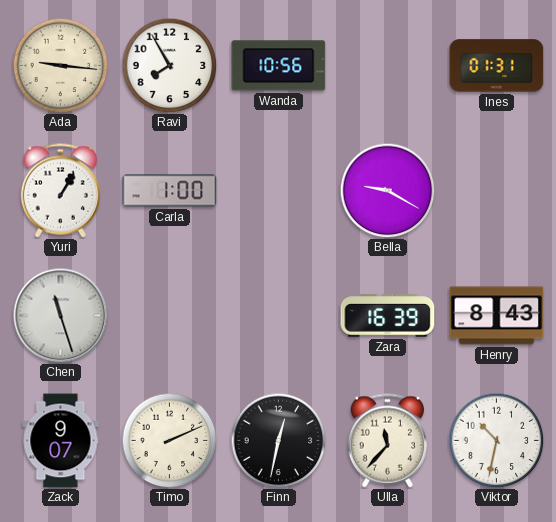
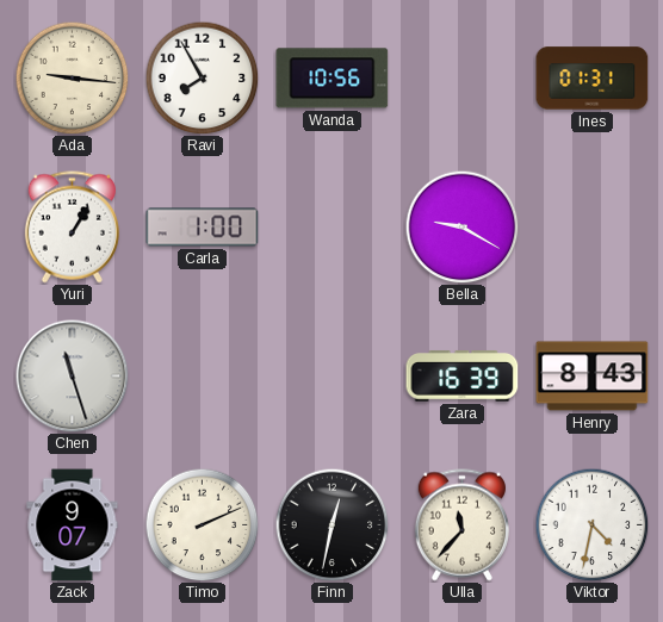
Viktor: 10:32 -> 4:32 (591, 524)
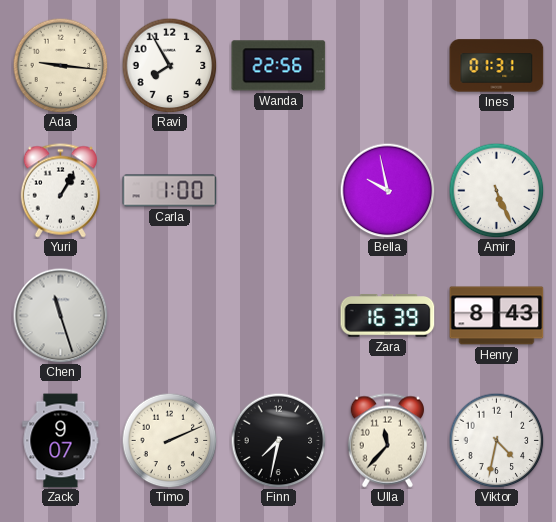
Wanda: 10:56 -> 22:56 (279, 66)
Bella: 9:20 -> 9:58 (387, 190)
Amir: none -> 5:26 (496, 190)
Finn: 12:32 -> 7:32 (278, 440)
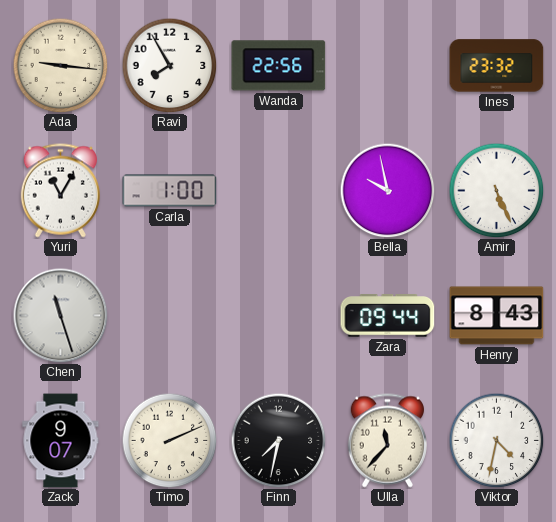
Ines: 01:31 -> 23:32 (497, 66)
Yuri: 1:05 -> 11:05 (60, 191)
Zara: 16:39 -> 09:44 (388, 316)
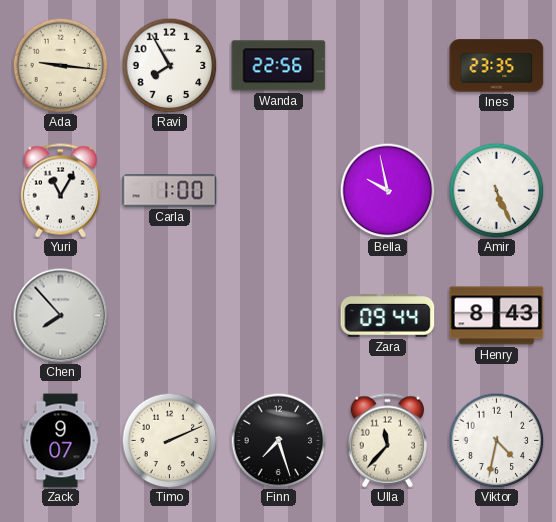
Ines: 23:32 -> 23:35 (497, 66)
Chen: 11:27 -> 7:53 (60, 315)
Finn: 7:32 -> 7:27 (278, 440)
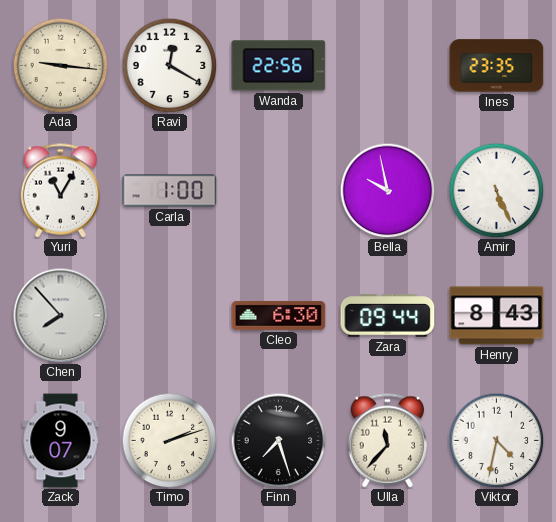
Ravi: 7:55 -> 12:20 (169, 65)
Cleo: none -> 6:30 (279, 315)
Timo: 2:11 -> 2:12 (169, 440)
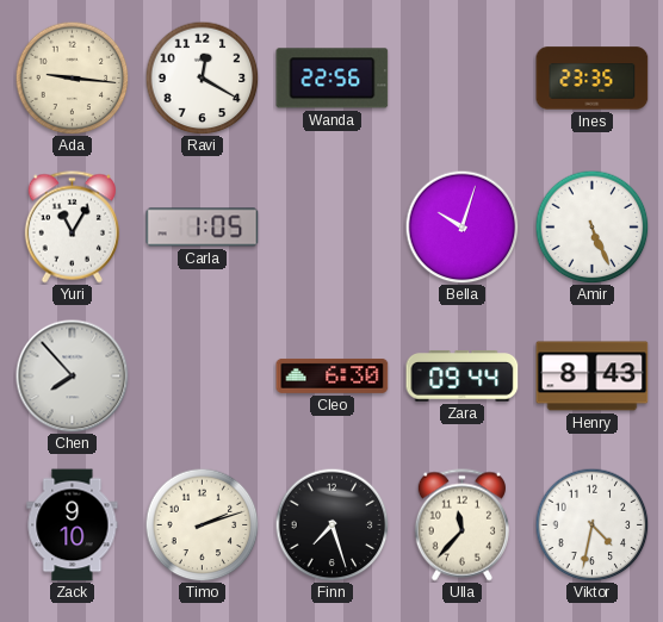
Carla: 1:00 -> 1:05 (203, 228)
Bella: 9:58 -> 10:03 (461, 226)
Zack: 9:07 -> 9:10 (73, 525)
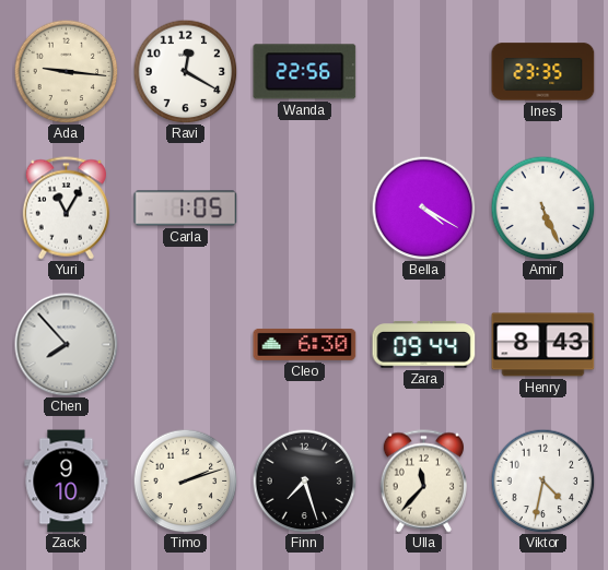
Bella: 10:03 -> 4:20 (423, 207)
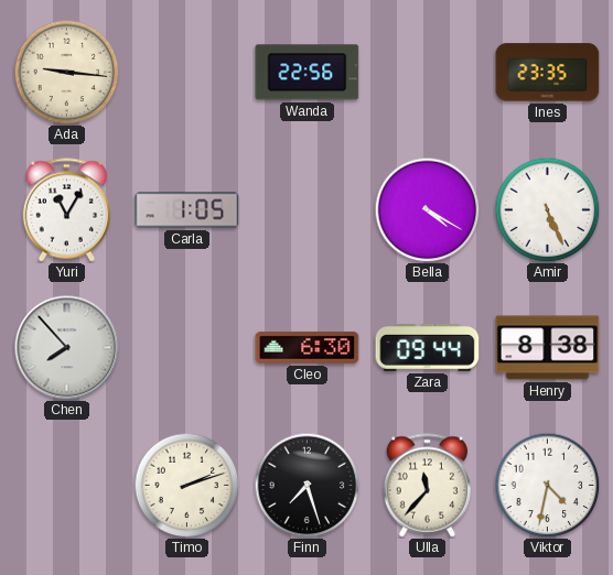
Ravi: 12:20 -> none (185, 71)
Henry: 8:43 -> 8:38 (548, 348)
Zack: 9:10 -> none (67, 482)
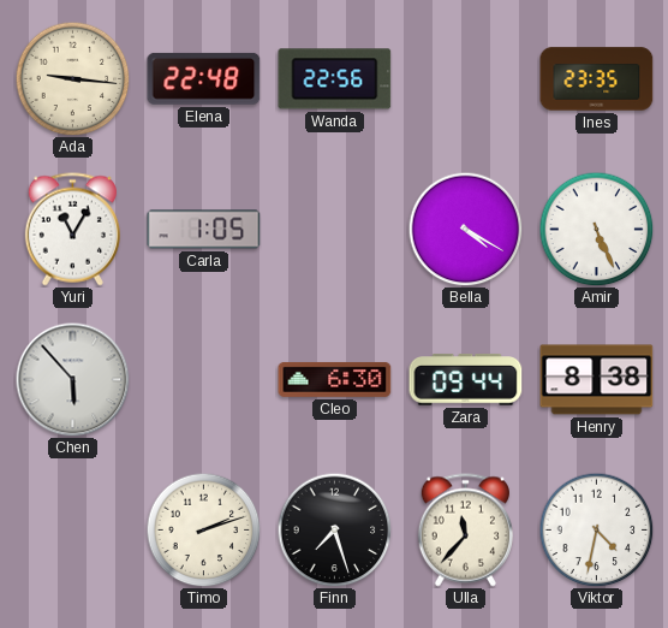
Elena: none -> 22:48 (204, 78)
Chen: 7:53 -> 5:53 (72, 379)
